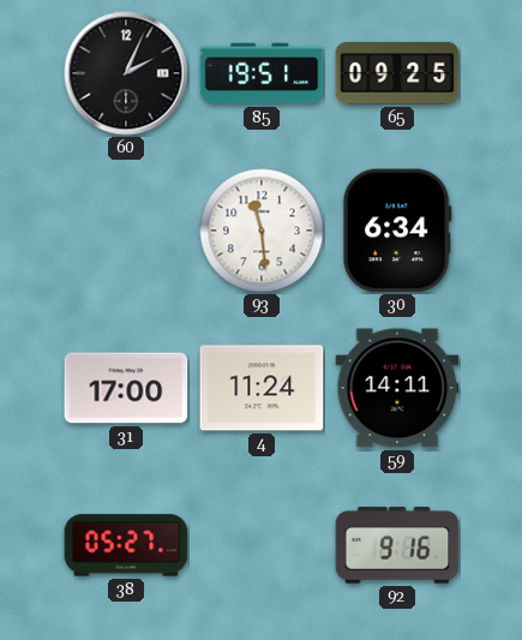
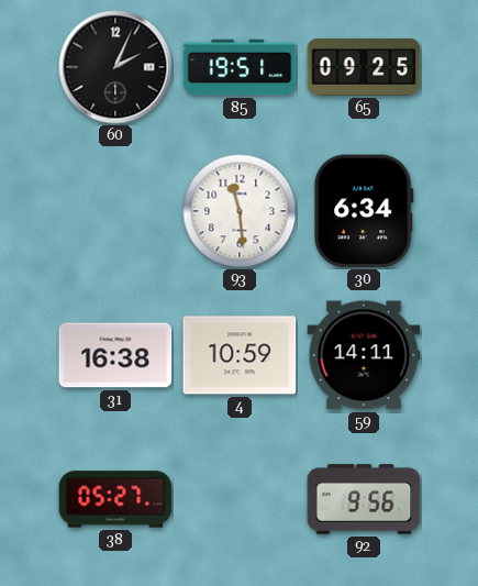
31: 17:00 -> 16:38 (115, 355)
4: 11:24 -> 10:59 (240, 355)
92: 9:16 -> 9:56 (364, 499)
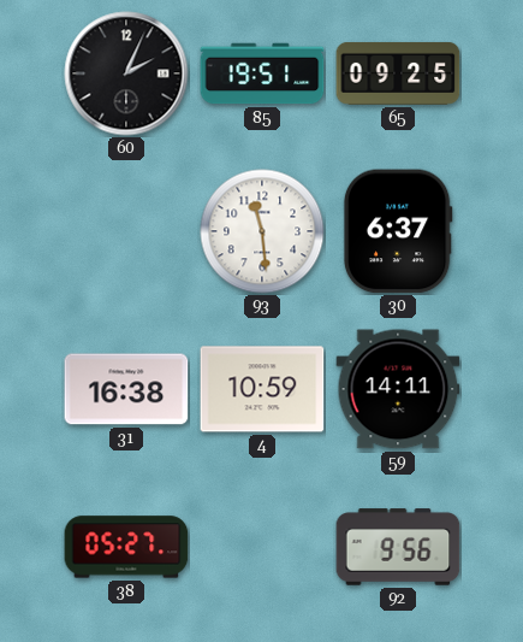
30: 6:34 -> 6:37 (398, 231)
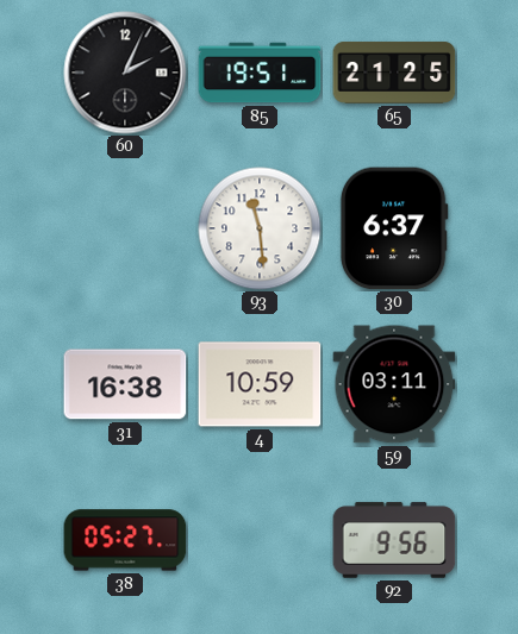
65: 09:25 -> 21:25 (394, 73)
59: 14:11 -> 03:11 (394, 384)
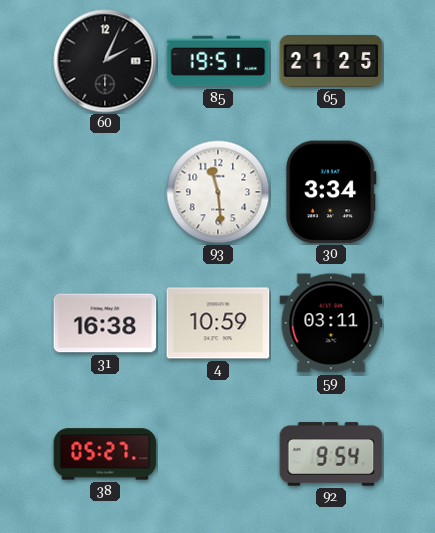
30: 6:37 -> 3:34 (331, 192)
92: 9:56 -> 9:54 (331, 454)
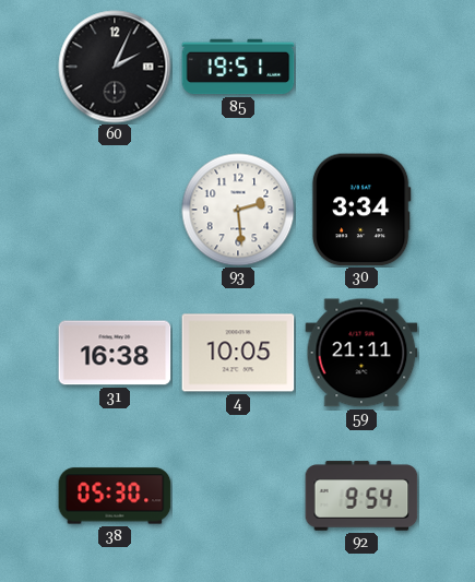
65: 21:25 -> none (331, 61)
93: 11:29 -> 2:29 (238, 210)
4: 10:59 -> 10:05 (238, 353)
59: 03:11 -> 21:11 (361, 353)
38: 05:27 -> 05:30 (115, 496)
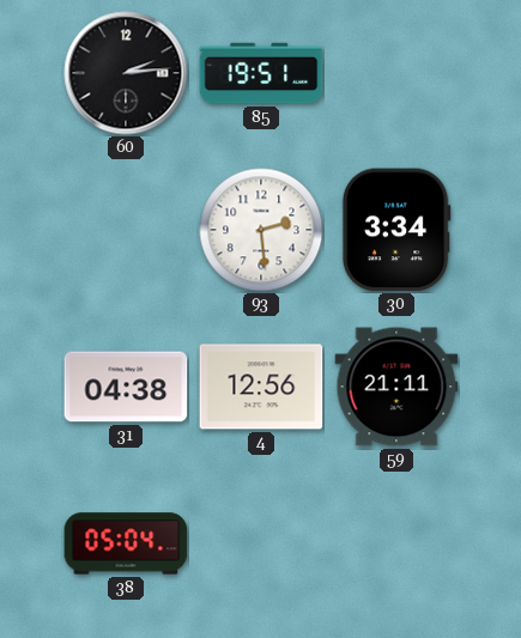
60: 2:04 -> 2:14 (126, 73)
31: 16:38 -> 04:38 (126, 387)
4: 10:05 -> 12:56 (261, 387)
38: 05:30 -> 05:04 (126, 543)
92: 9:54 -> none (361, 496)
